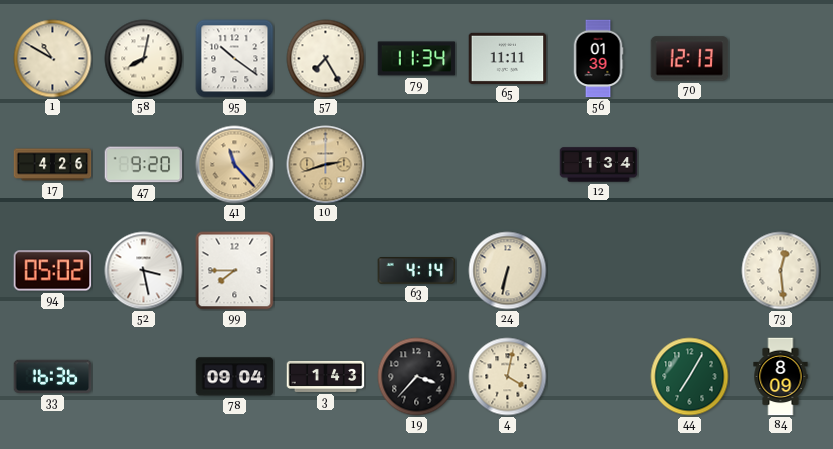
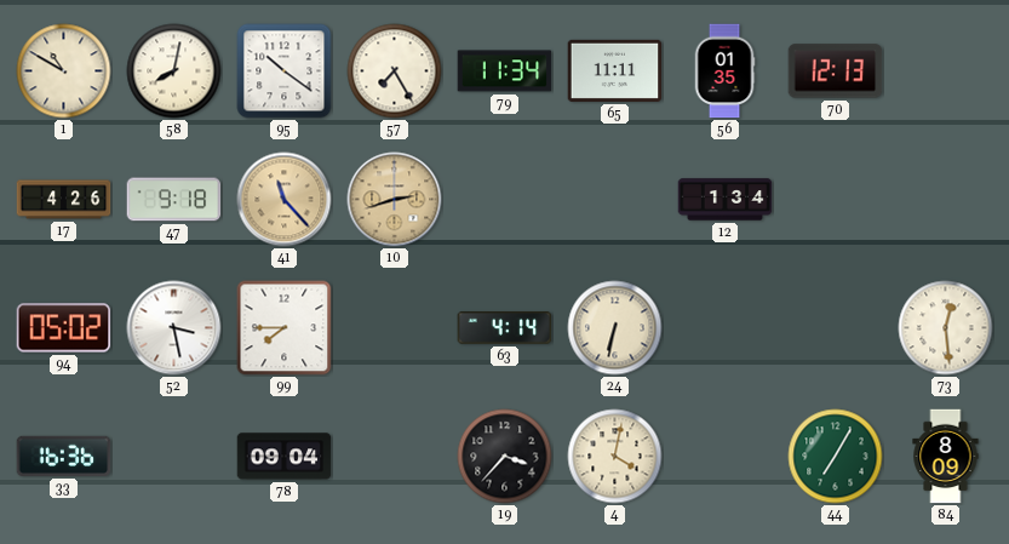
56: 01:39 -> 01:35 (724, 71)
47: 9:20 -> 9:18 (174, 200)
3: 1:43 -> none (326, 376)
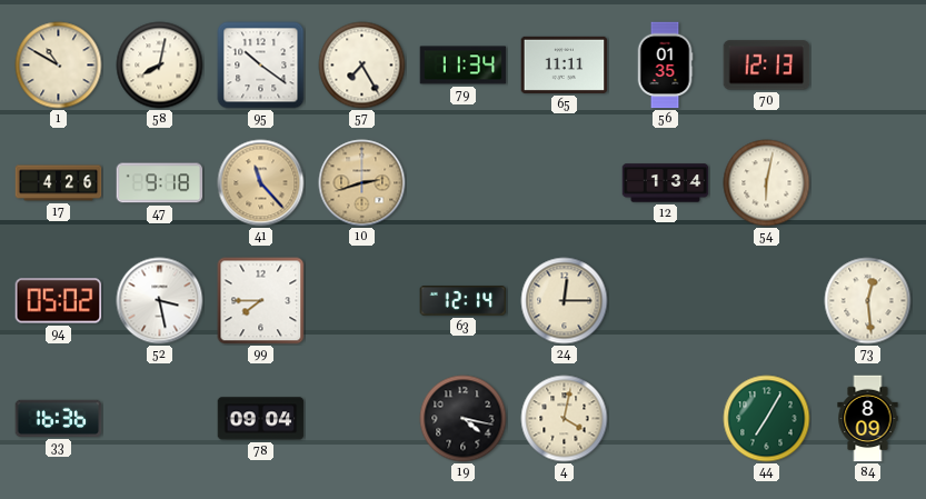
54: none -> 6:02 (767, 183)
63: 4:14 -> 12:14 (464, 301)
24: 6:32 -> 12:15 (565, 301)
19: 3:37 -> 4:17 (464, 419)
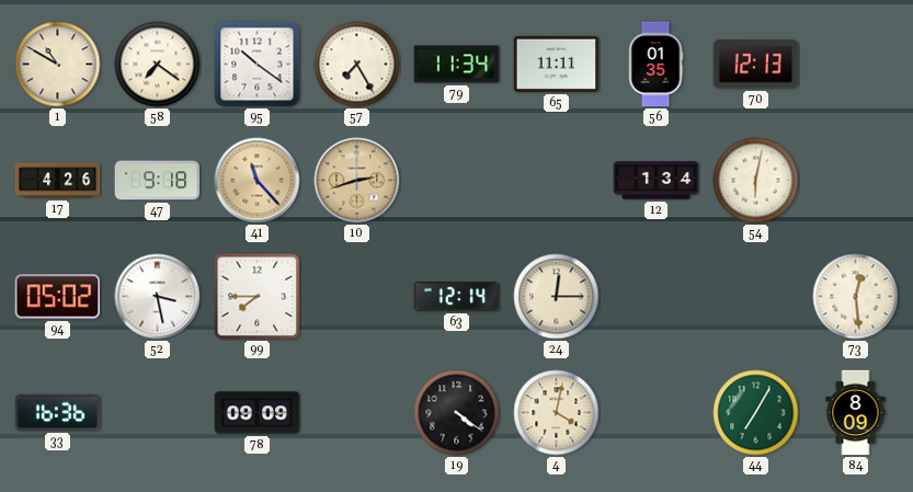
58: 8:02 -> 7:21 (158, 65)
78: 09:04 -> 09:09 (258, 413)
19: 4:17 -> 4:21 (457, 413)
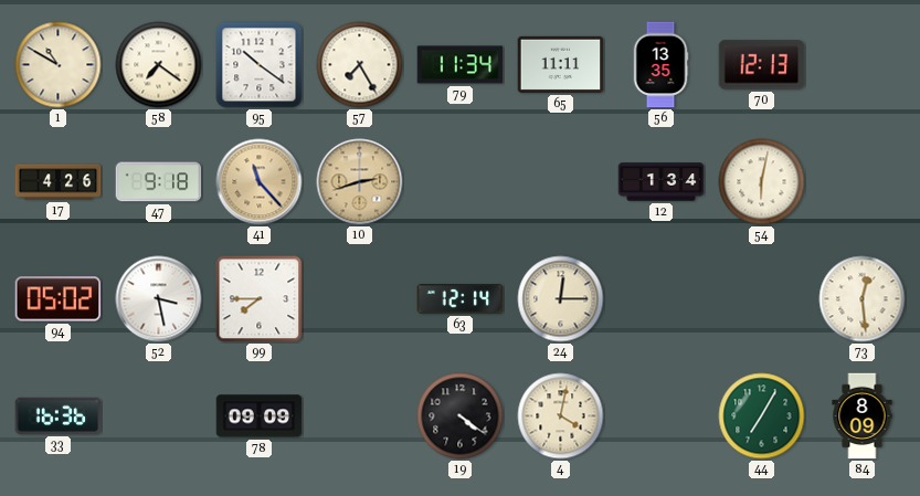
56: 01:35 -> 13:35 (660, 65)
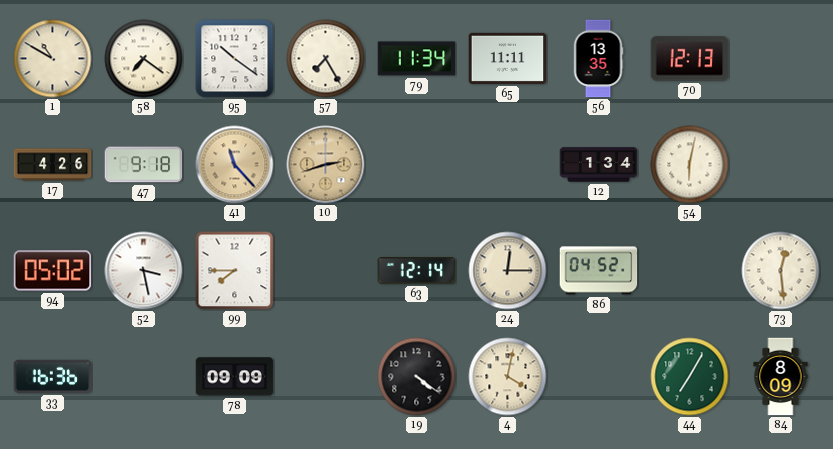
86: none -> 04:52 (599, 271)
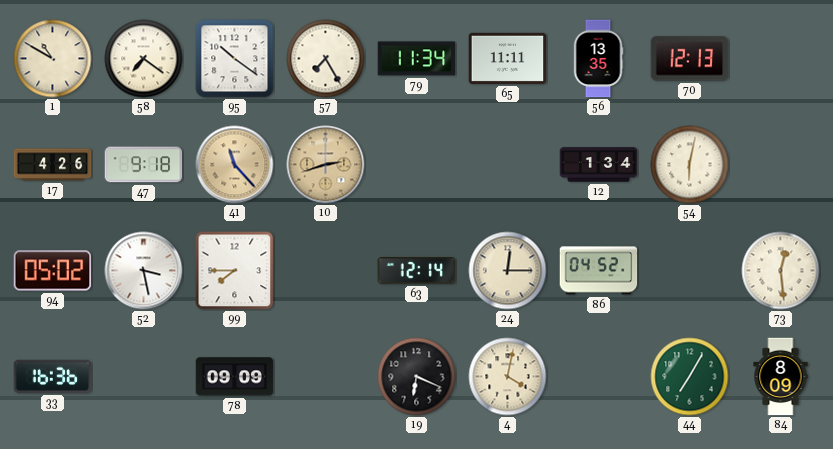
19: 4:21 -> 6:19 (417, 377)
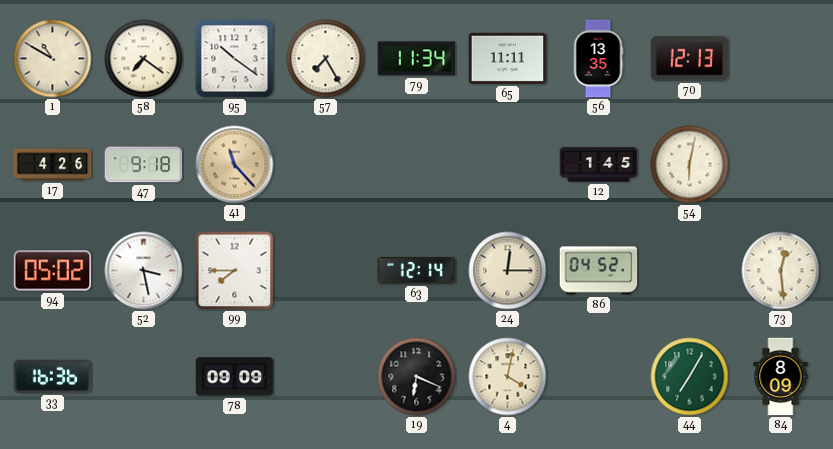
10: 2:42 -> none (326, 165)
12: 1:34 -> 1:45 (599, 165)
